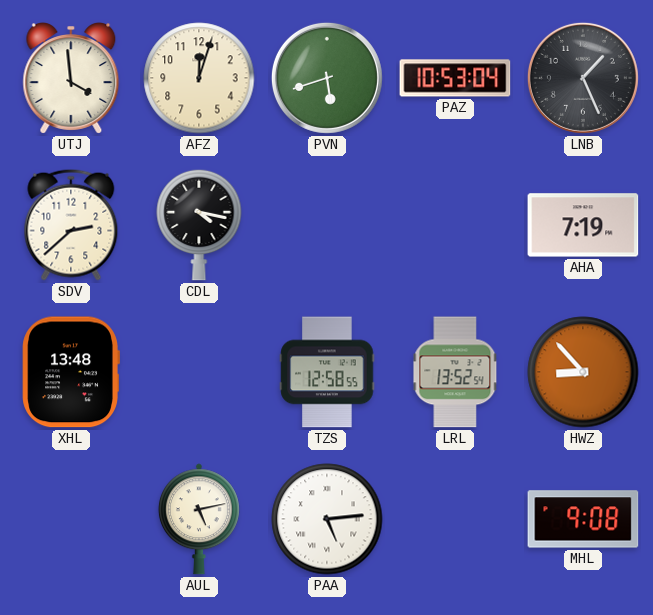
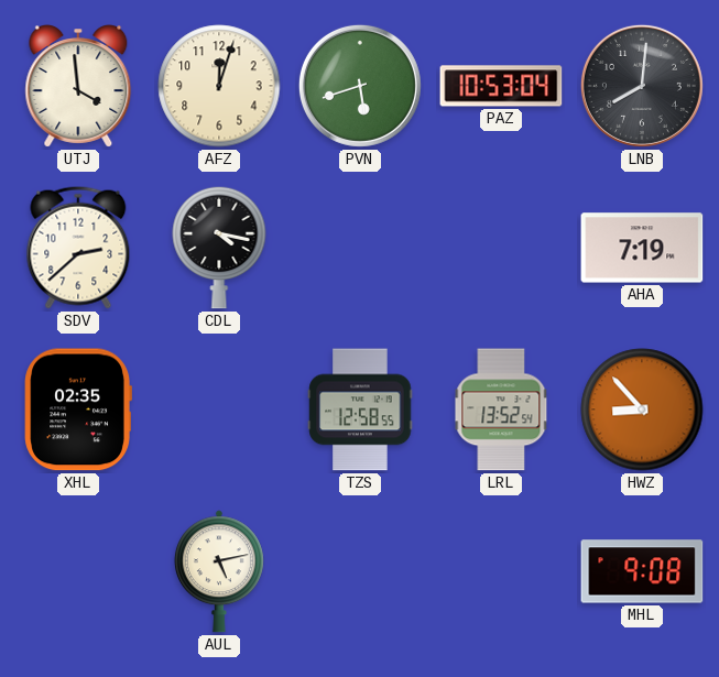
LNB: 1:26 -> 8:01 (642, 86)
XHL: 13:48 -> 02:35 (78, 410)
PAA: 5:14 -> none (327, 519)
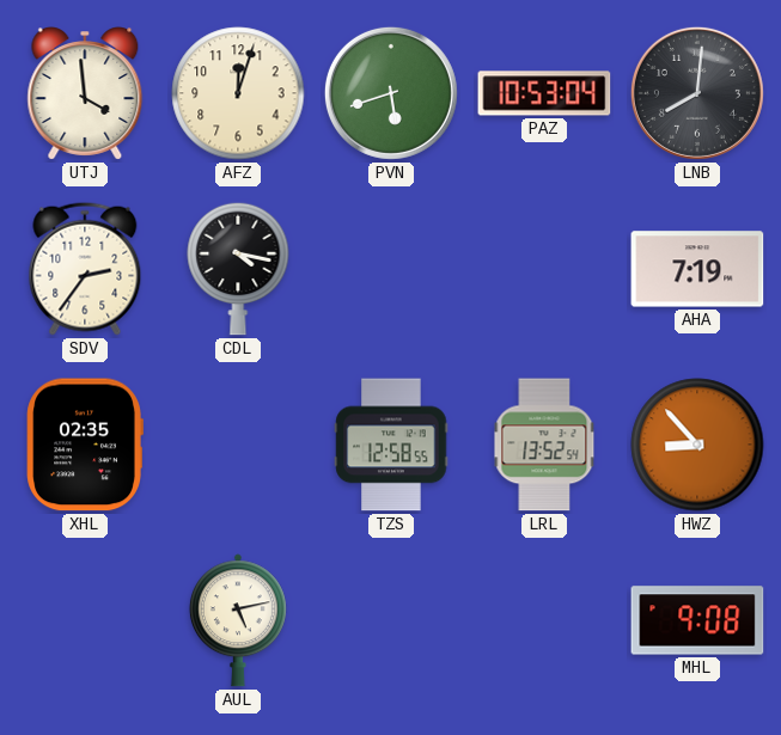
SDV: 2:38 -> 2:36 (85, 269)
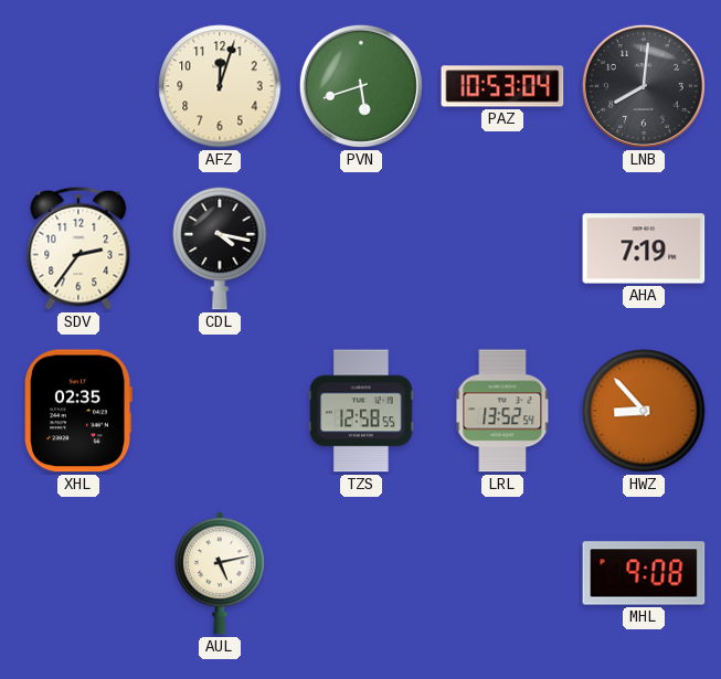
UTJ: 3:59 -> none (85, 93)
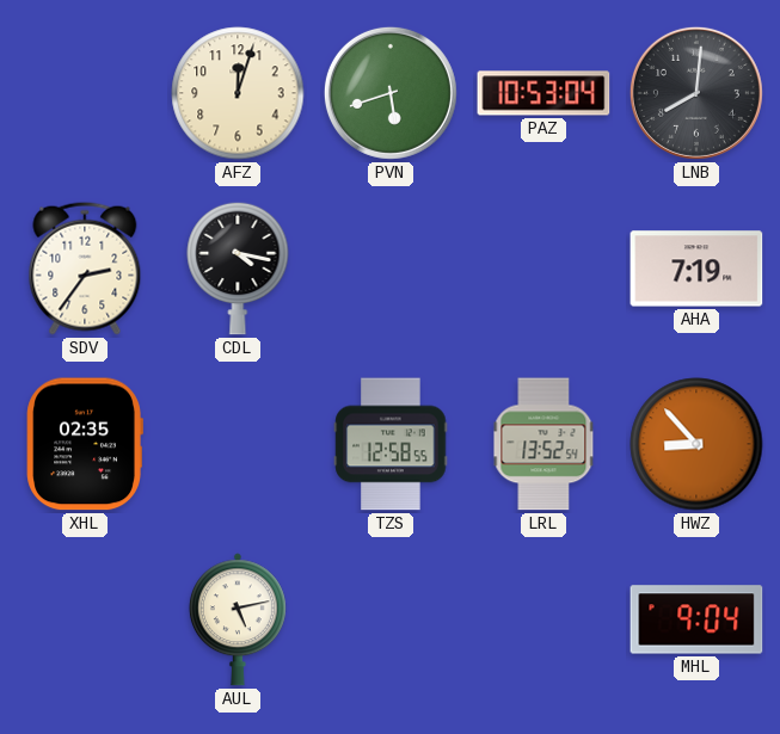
MHL: 9:08 -> 9:04 (696, 619)
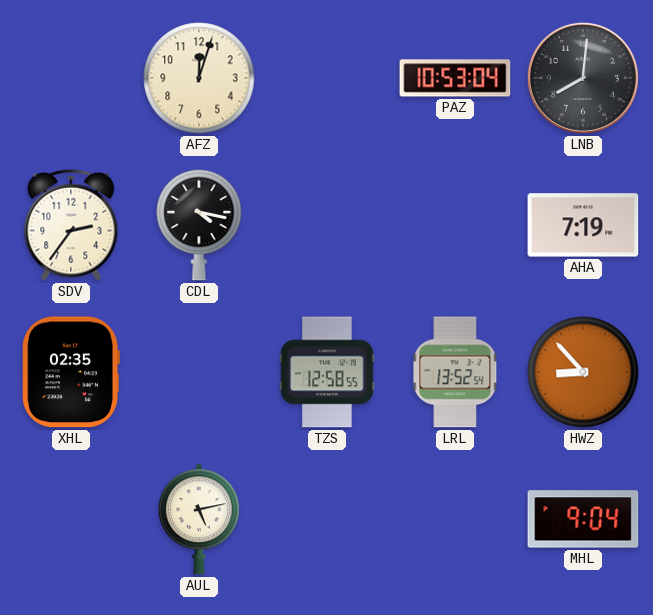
PVN: 5:42 -> none (391, 93)
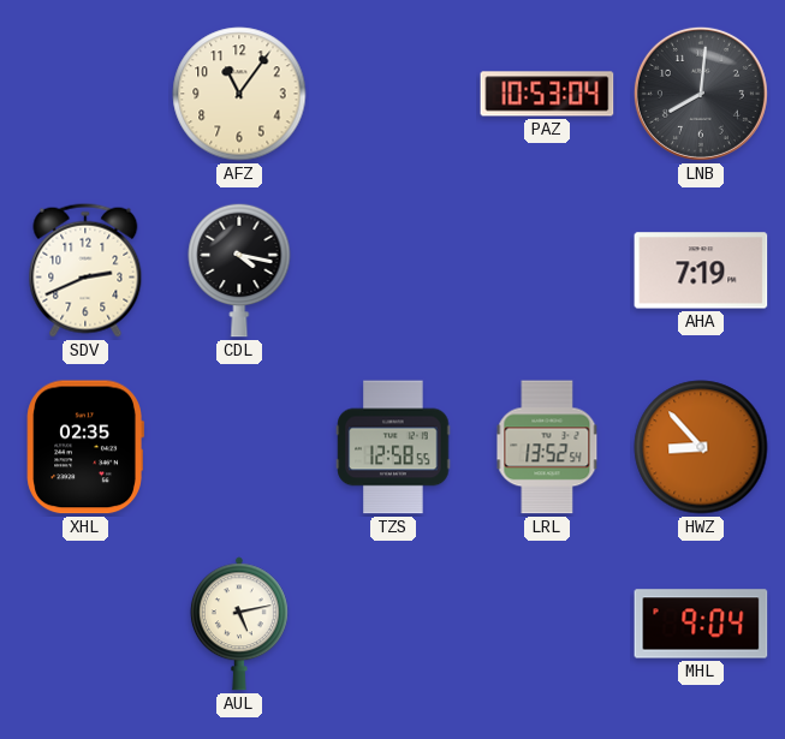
AFZ: 12:03 -> 11:06 (239, 94)
SDV: 2:36 -> 2:41 (85, 270)
